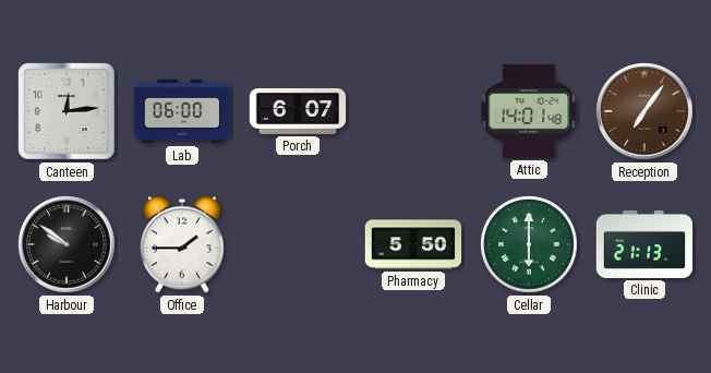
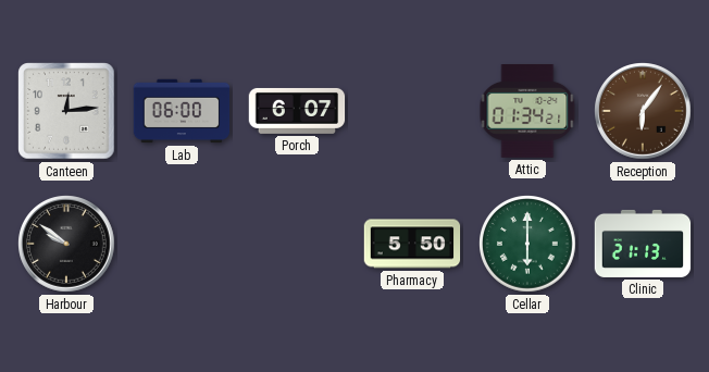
Attic: 14:01 -> 01:34 (527, 112)
Reception: 7:06 -> 6:06 (643, 111)
Office: 1:45 -> none (182, 244)
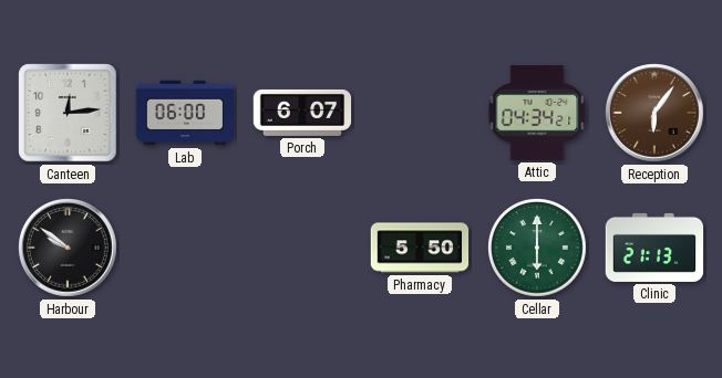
Attic: 01:34 -> 04:34 (537, 114)
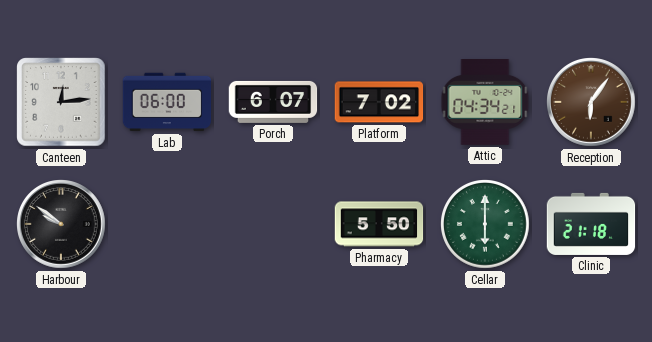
Platform: none -> 7:02 (379, 102)
Clinic: 21:13 -> 21:18 (591, 224)
